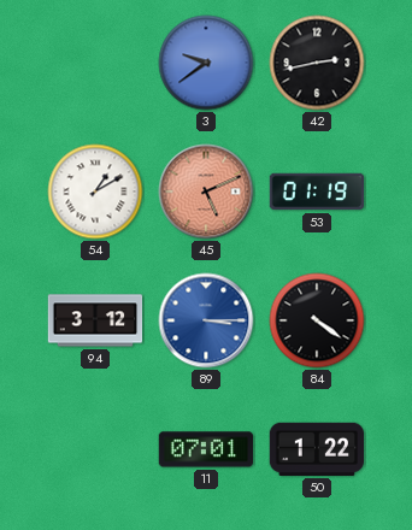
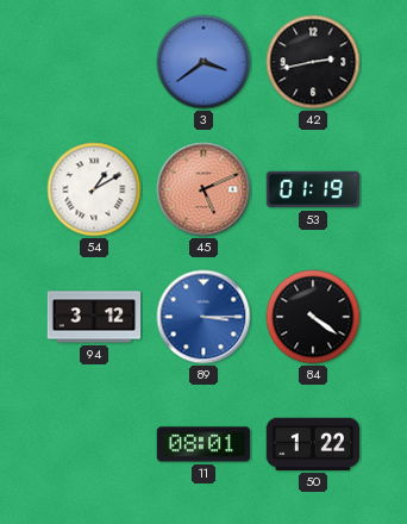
3: 9:39 -> 3:39 (203, 62)
11: 07:01 -> 08:01 (203, 444)
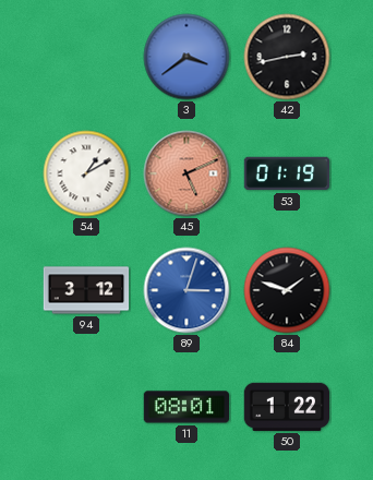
89: 3:15 -> 3:03 (186, 290)
84: 4:21 -> 1:48 (287, 290)
